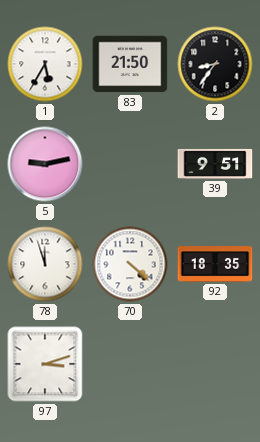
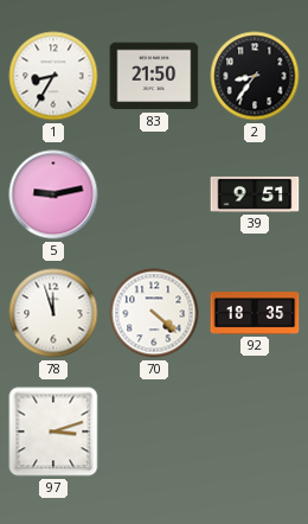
1: 5:35 -> 8:35 (53, 76)
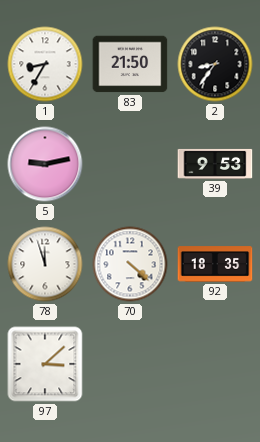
39: 9:51 -> 9:53 (215, 164)
97: 3:12 -> 3:08 (45, 364)
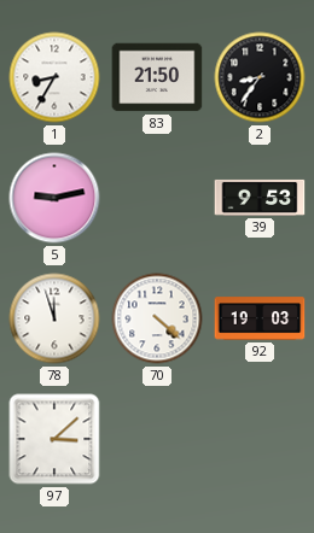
92: 18:35 -> 19:03 (260, 318)
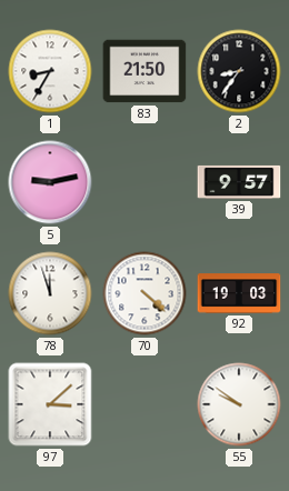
39: 9:53 -> 9:57 (239, 182)
55: none -> 9:51 (239, 404)
